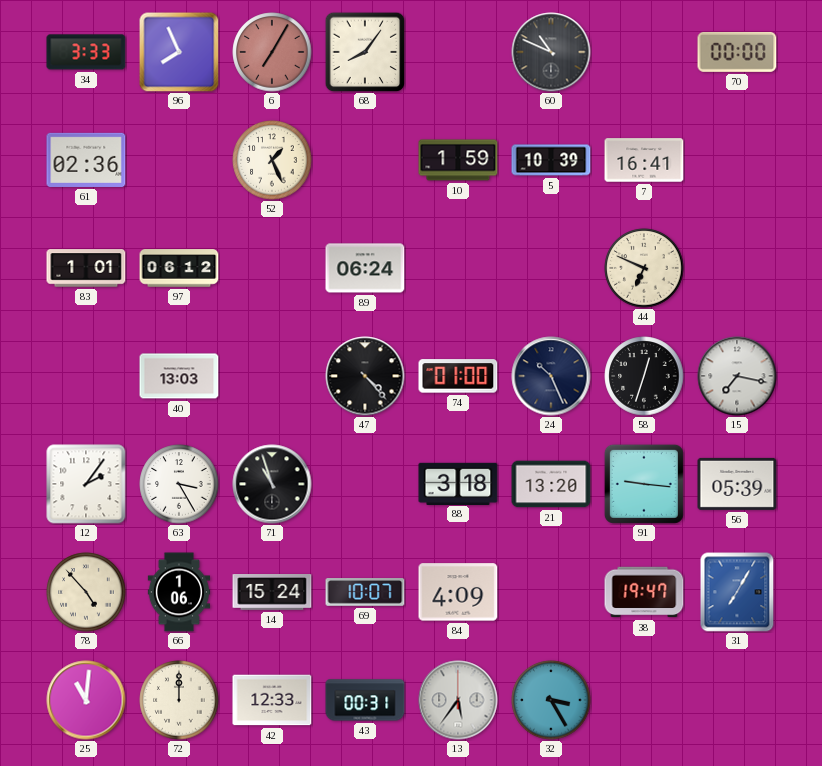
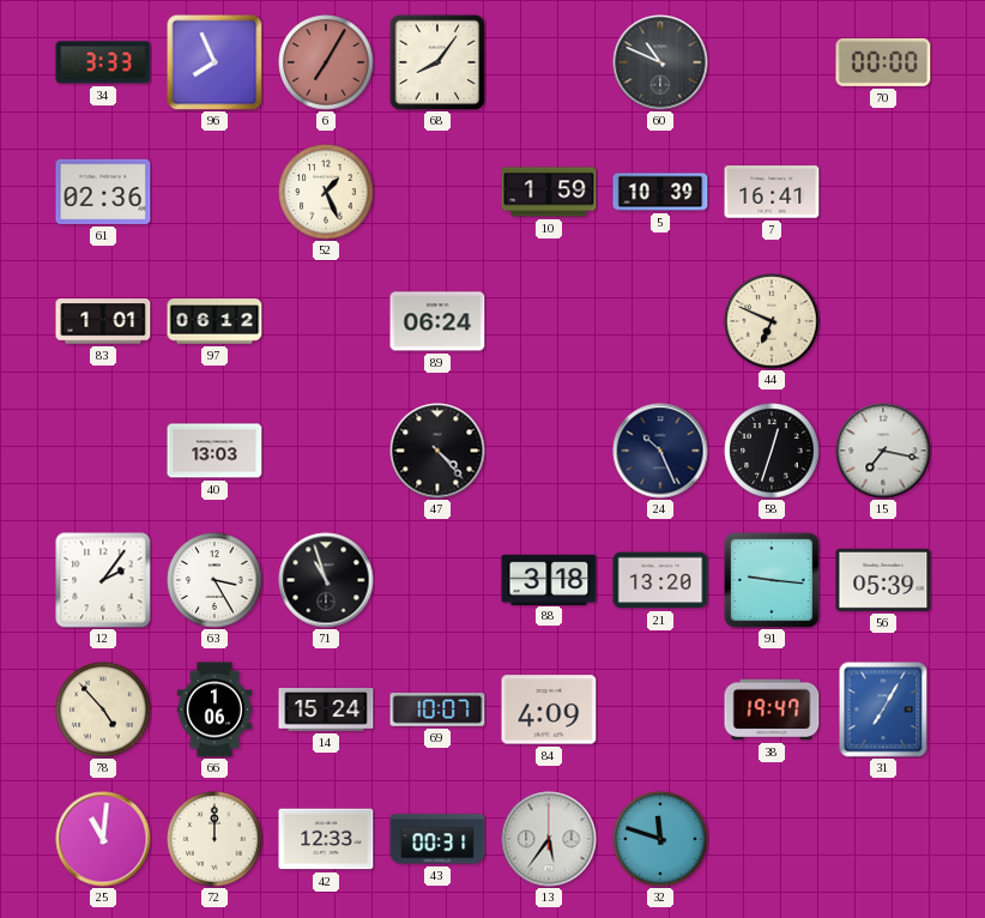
74: 01:00 -> none (458, 376)
32: 3:25 -> 11:48 (660, 839)
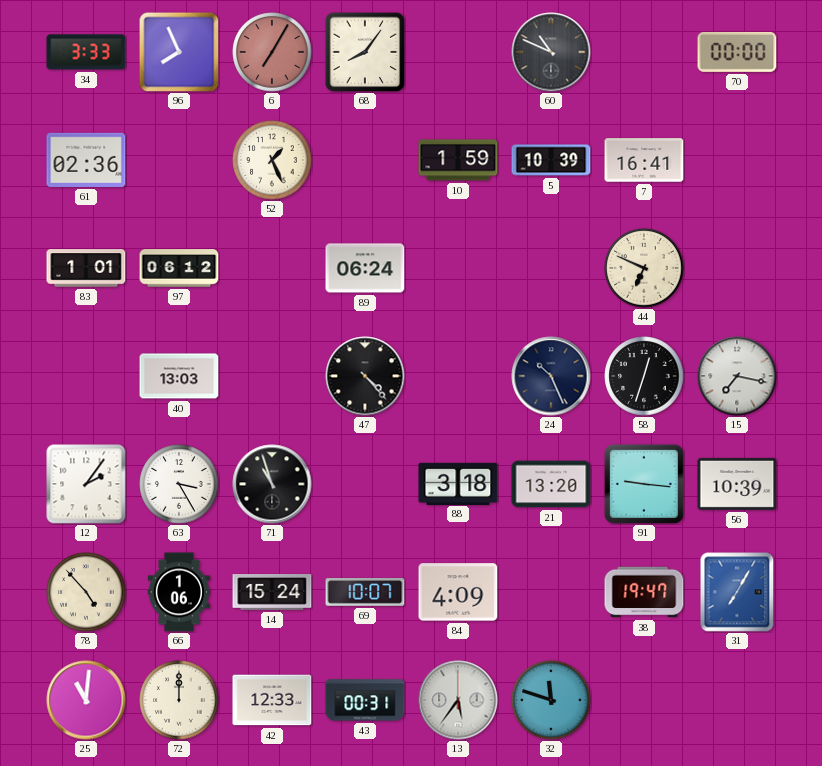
56: 05:39 -> 10:39 (737, 484)
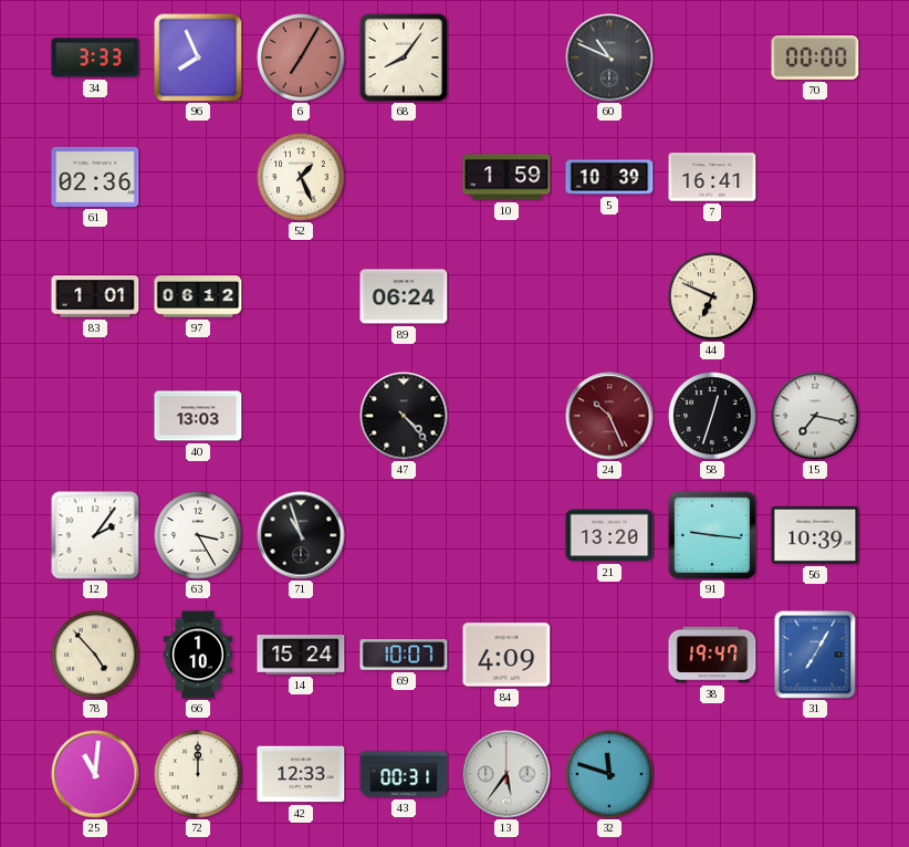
24 dial: navy -> burgundy (609, 416)
88: 3:18 -> none (458, 483)
66: 1:06 -> 1:10 (198, 655)
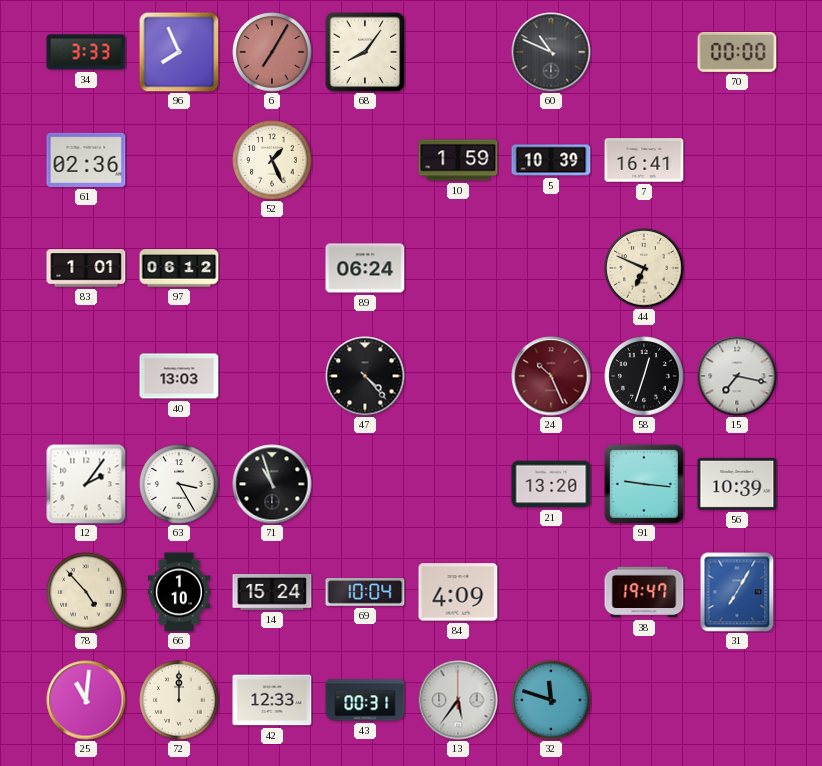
69: 10:07 -> 10:04 (365, 592)
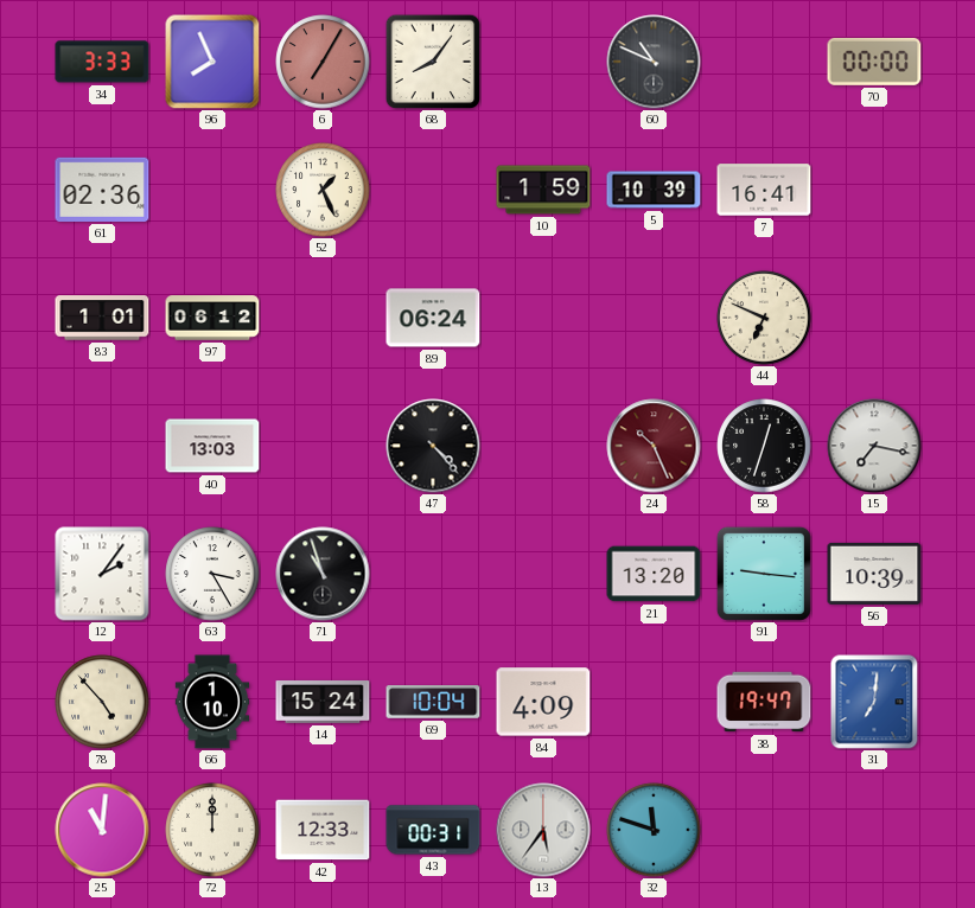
31: 7:05 -> 7:01 (874, 702)
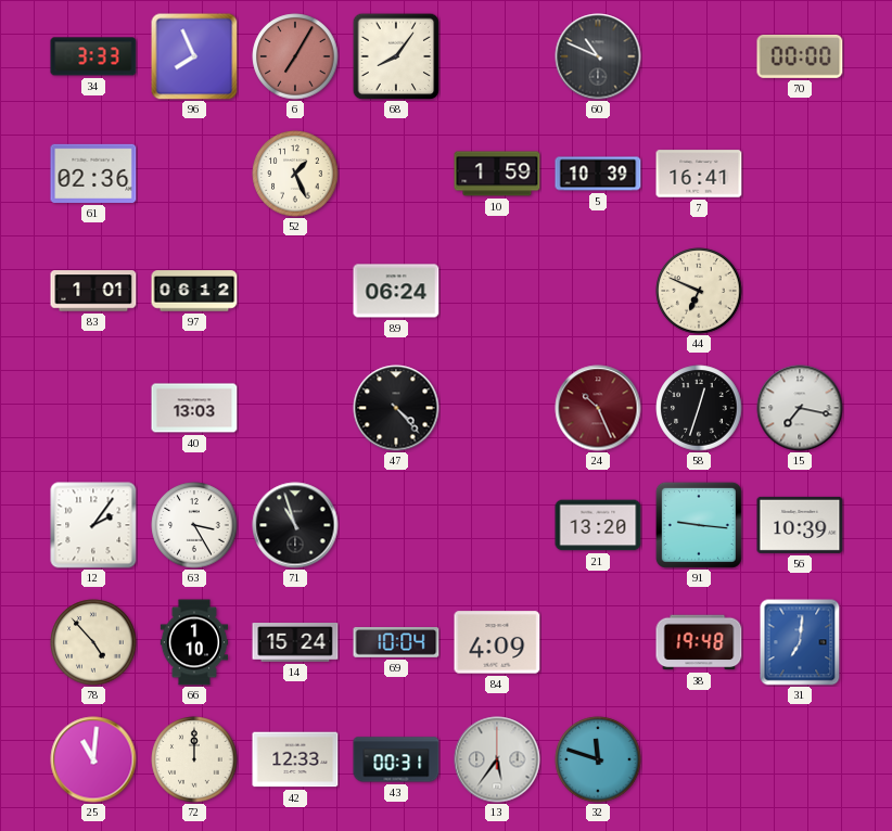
38: 19:47 -> 19:48 (699, 642)
